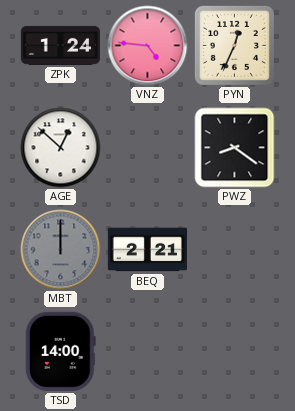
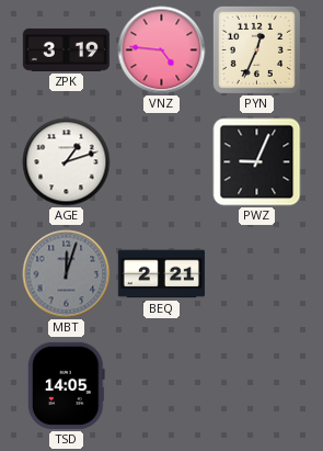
ZPK: 1:24 -> 3:19 (66, 49)
AGE: 12:52 -> 1:12 (67, 162)
PWZ: 8:21 -> 9:04 (257, 162)
MBT: 12:00 -> 12:03 (67, 274)
TSD: 14:00 -> 14:05 (66, 385)
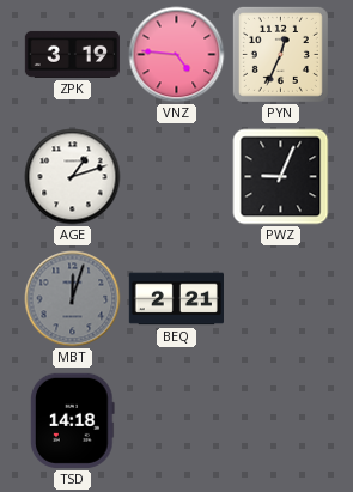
TSD: 14:05 -> 14:18 (72, 420)
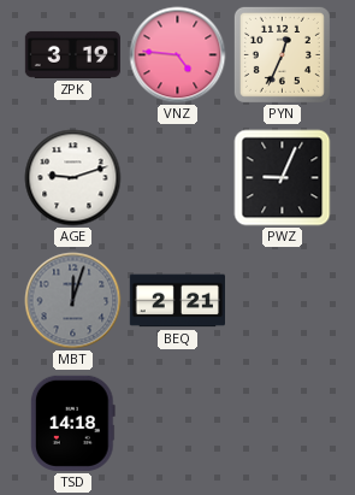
AGE: 1:12 -> 9:12 (73, 178)
